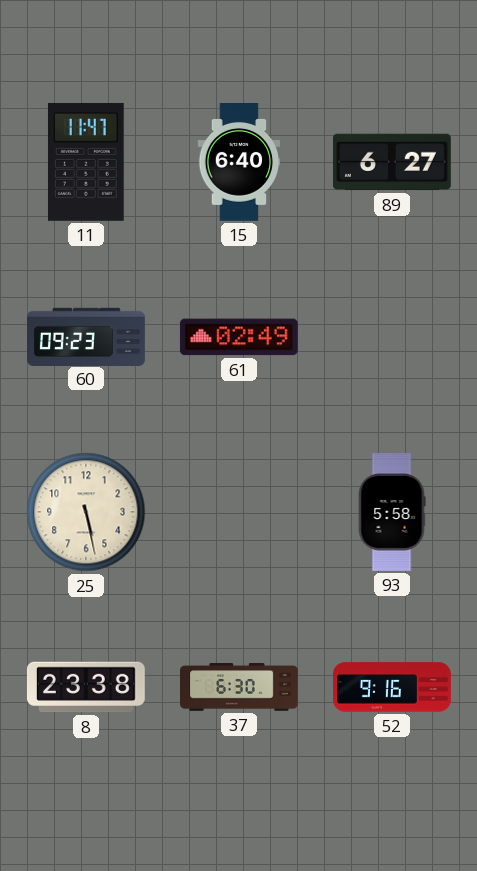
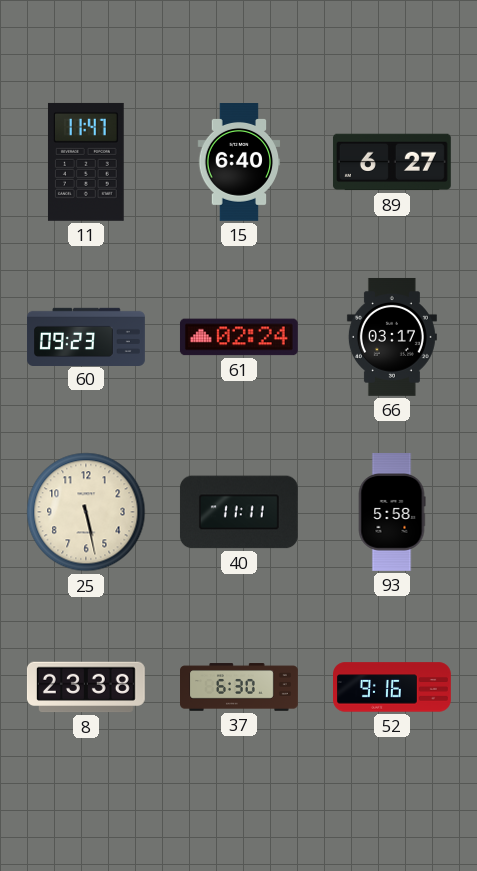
61: 02:49 -> 02:24 (239, 337)
66: none -> 03:17 (392, 337)
40: none -> 11:11 (239, 512)
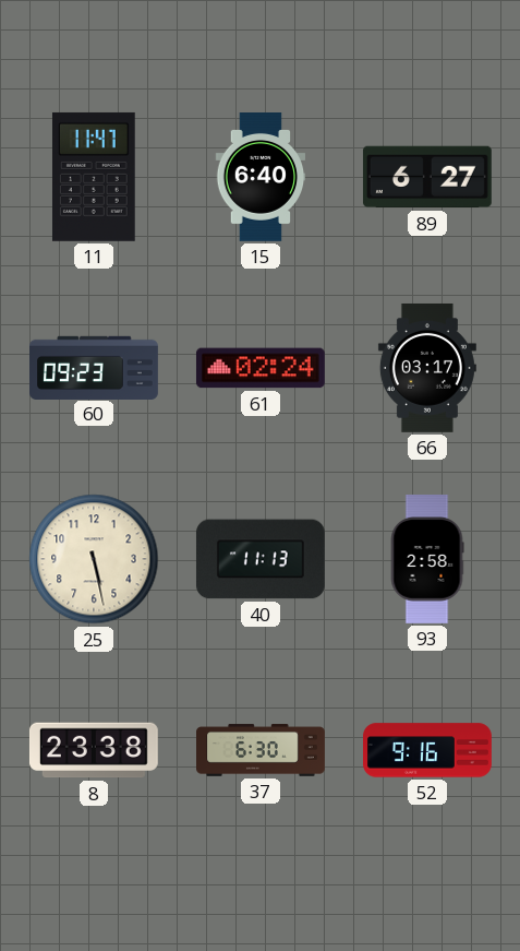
40: 11:11 -> 11:13 (261, 559)
93: 5:58 -> 2:58 (427, 560)
